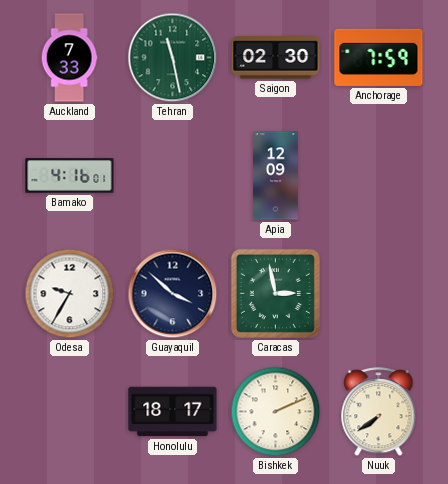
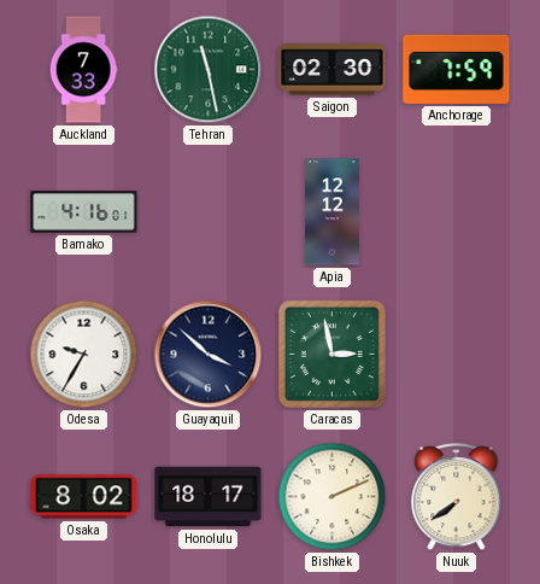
Apia: 12:09 -> 12:12 (331, 212)
Osaka: none -> 8:02 (84, 497)
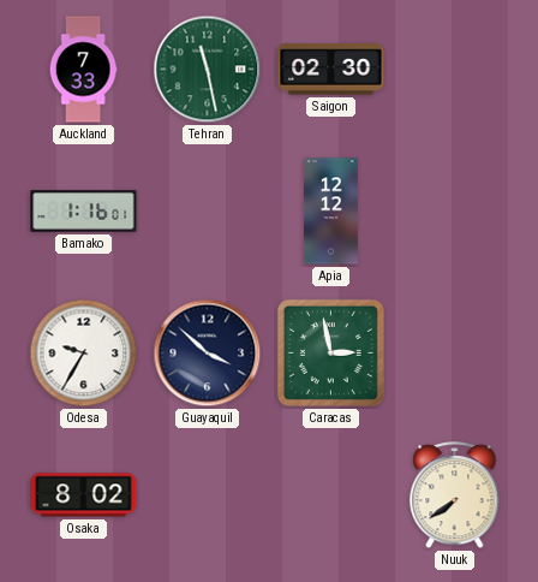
Anchorage: 7:59 -> none (457, 69)
Bamako: 4:16 -> 1:16 (84, 212)
Honolulu: 18:17 -> none (209, 497)
Bishkek: 2:11 -> none (333, 497)
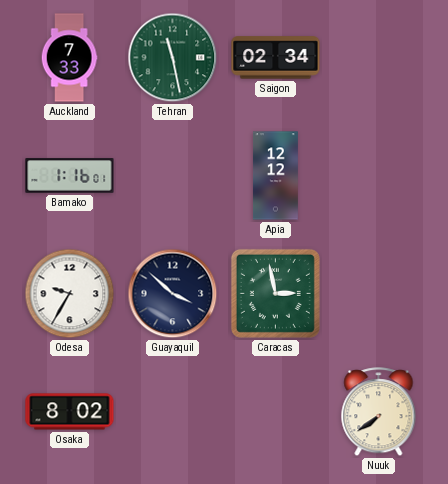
Saigon: 02:30 -> 02:34 (276, 58)
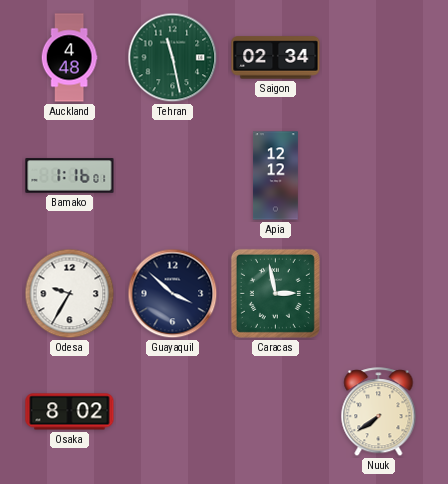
Auckland: 7:33 -> 4:48 (69, 58)
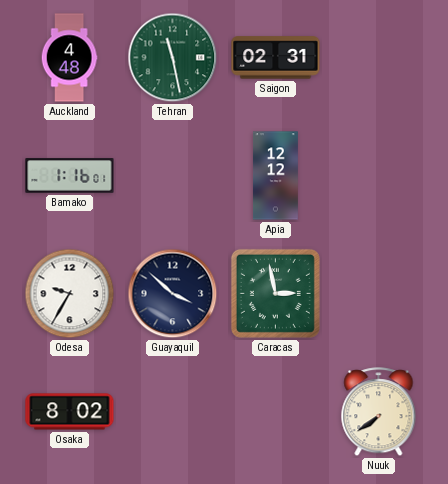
Saigon: 02:34 -> 02:31 (276, 58)
